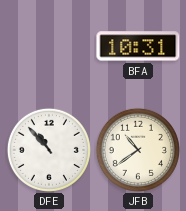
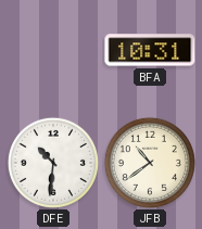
DFE: 10:53 -> 10:31 (53, 163)
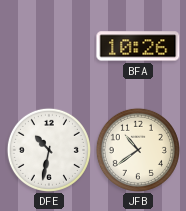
BFA: 10:31 -> 10:26 (138, 46)
DFE: 10:31 -> 10:32 (49, 150)
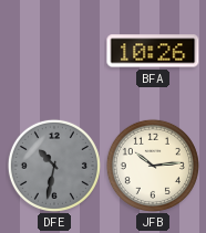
DFE dial: white -> grey (54, 166)
JFB: 10:39 -> 10:14 (153, 166)
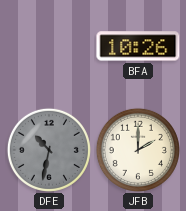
JFB: 10:14 -> 2:00 (138, 150)
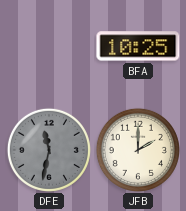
BFA: 10:26 -> 10:25 (138, 46)
DFE: 10:32 -> 11:32 (49, 150)
